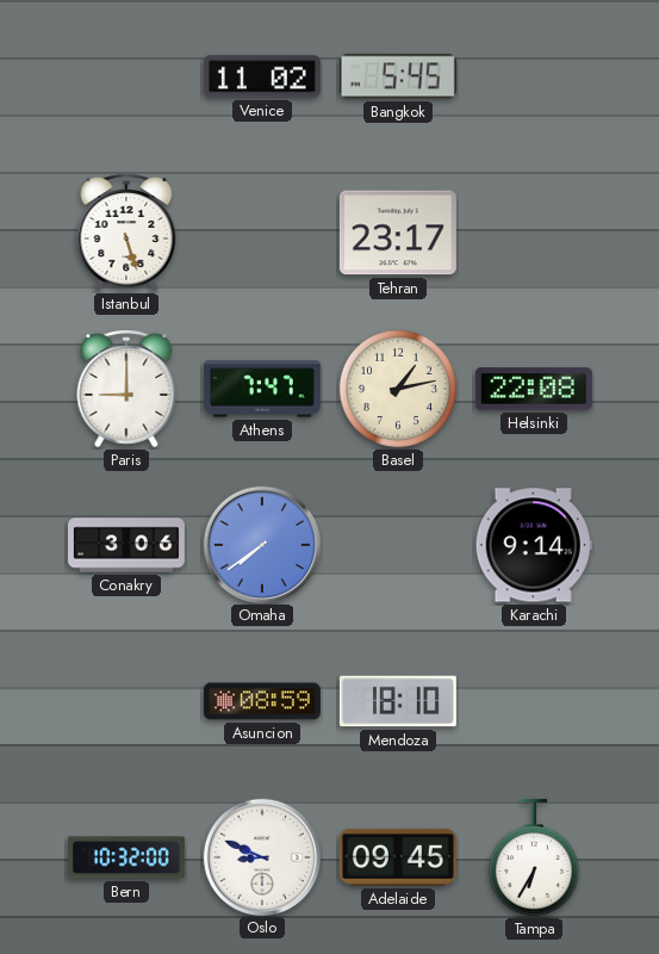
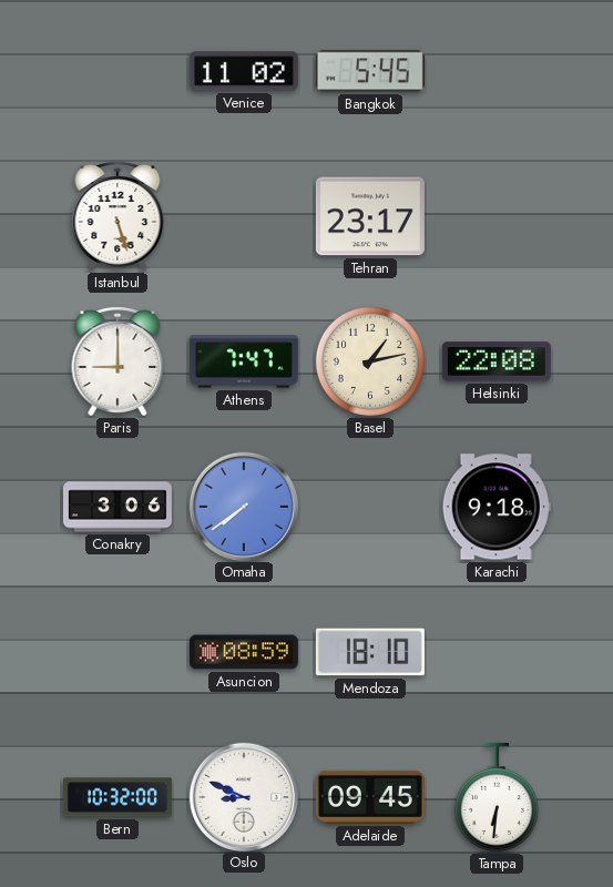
Karachi: 9:14 -> 9:18 (497, 507)
Tampa: 6:35 -> 6:31 (497, 797)
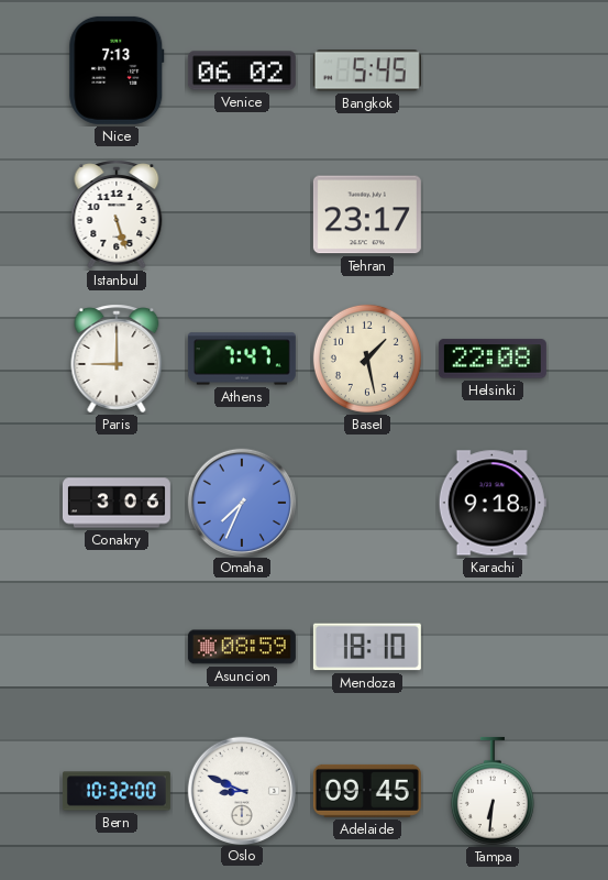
Nice: none -> 7:13 (117, 70)
Venice: 11:02 -> 06:02 (242, 70)
Basel: 1:13 -> 1:28 (367, 359)
Omaha: 7:39 -> 7:34 (241, 502)
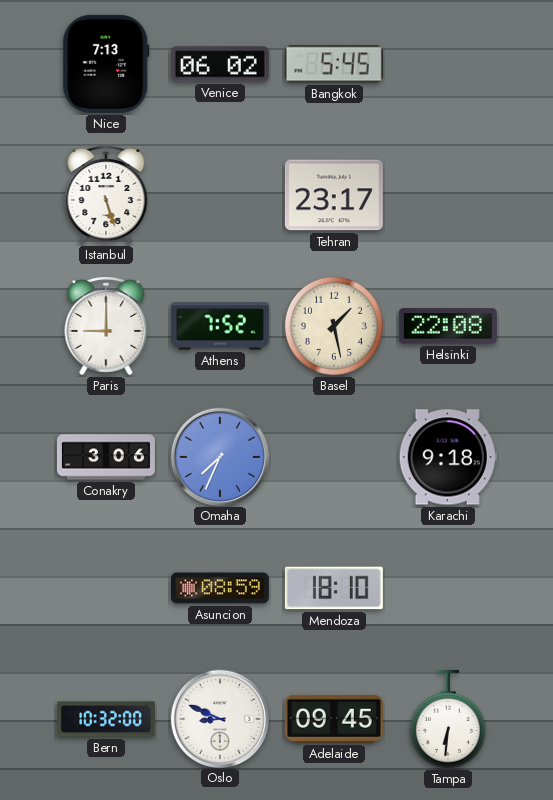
Athens: 7:47 -> 7:52 (220, 326)
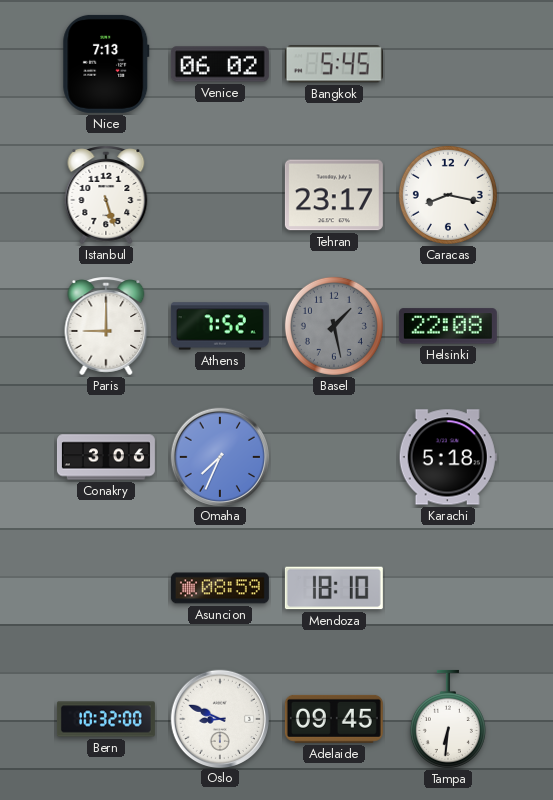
Caracas: none -> 8:17 (448, 195)
Basel dial: cream -> grey (334, 326)
Karachi: 9:18 -> 5:18 (448, 457)
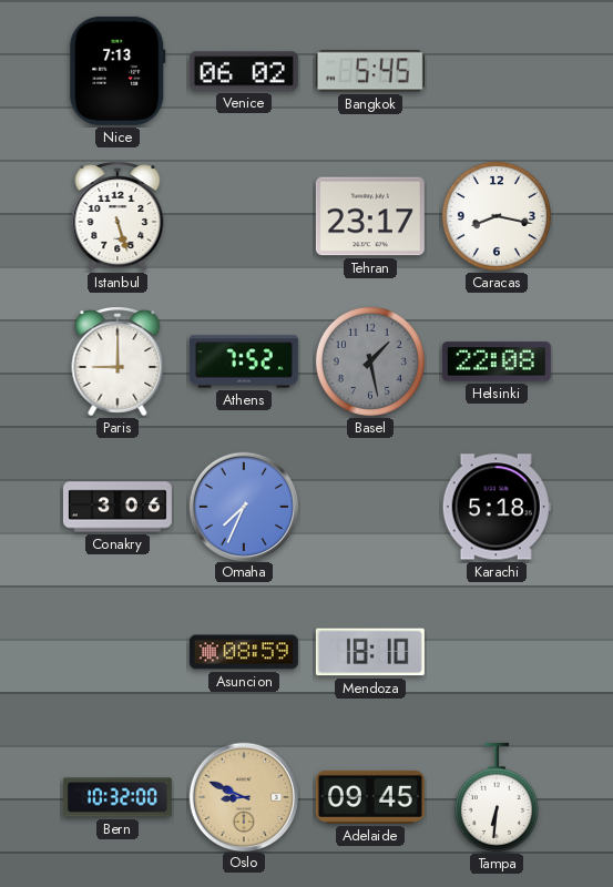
Oslo dial: white -> champagne (243, 796)
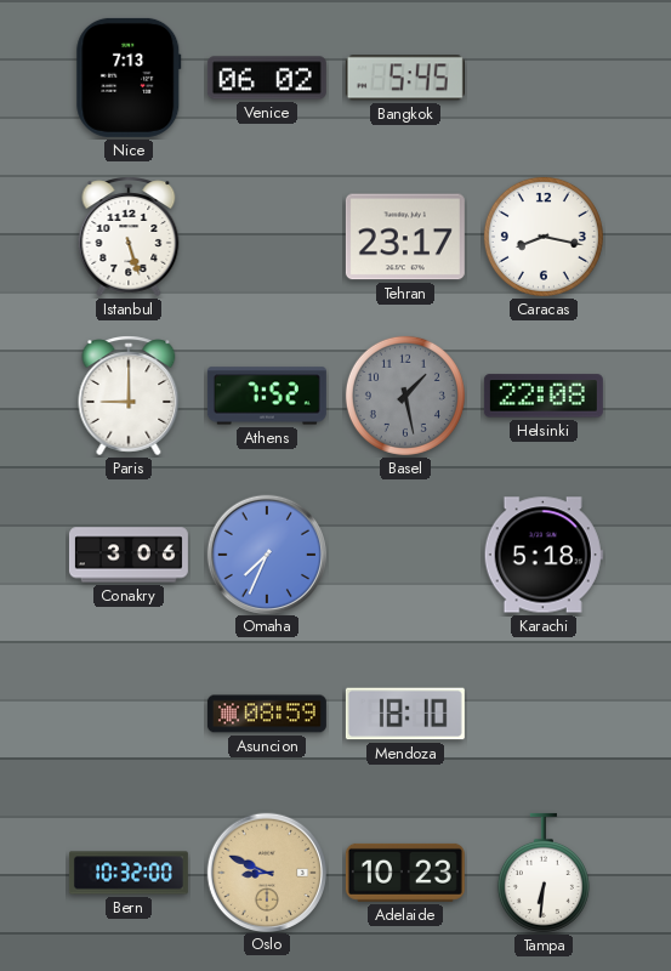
Adelaide: 09:45 -> 10:23 (405, 873)
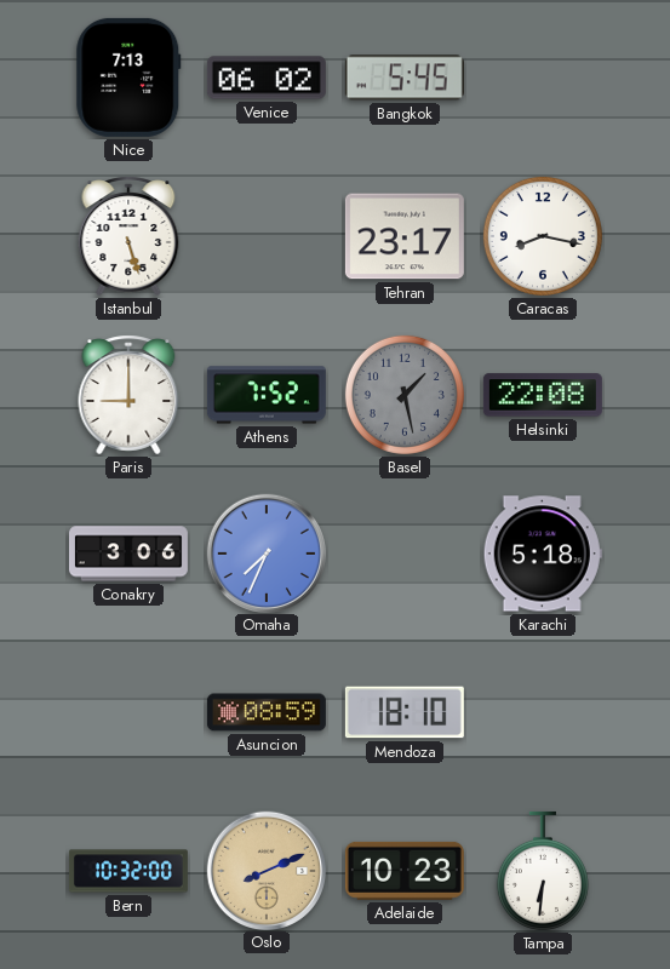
Oslo: 8:49 -> 8:11 (265, 870)
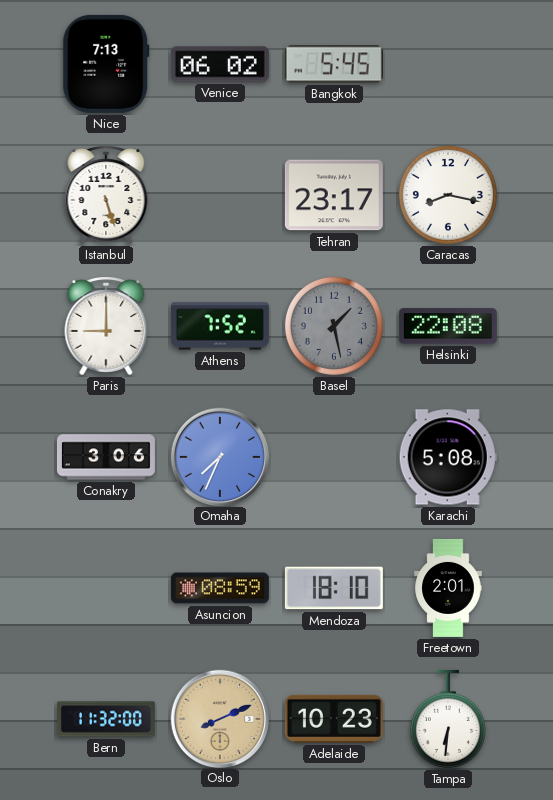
Karachi: 5:18 -> 5:08 (448, 457)
Freetown: none -> 2:01 (448, 588)
Bern: 10:32 -> 11:32 (106, 719)
